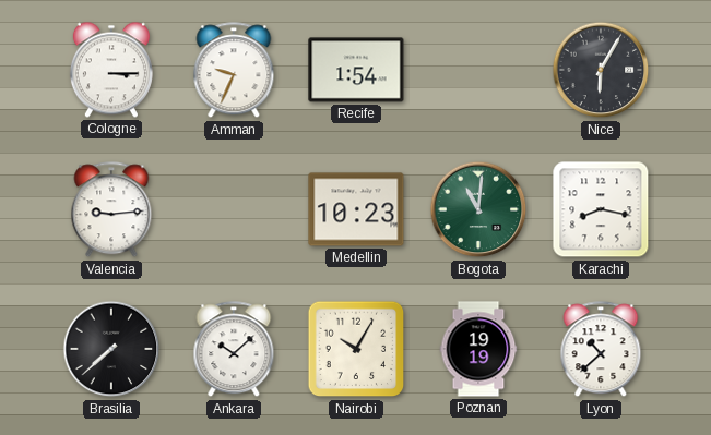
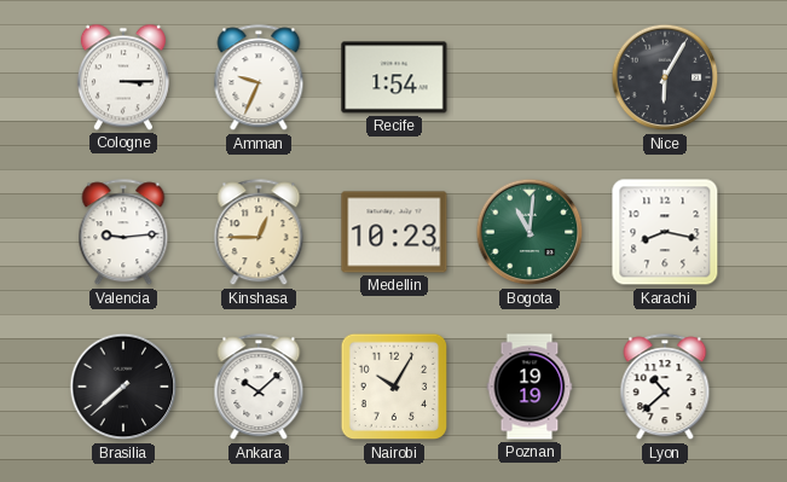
Kinshasa: none -> 12:45 (259, 233)
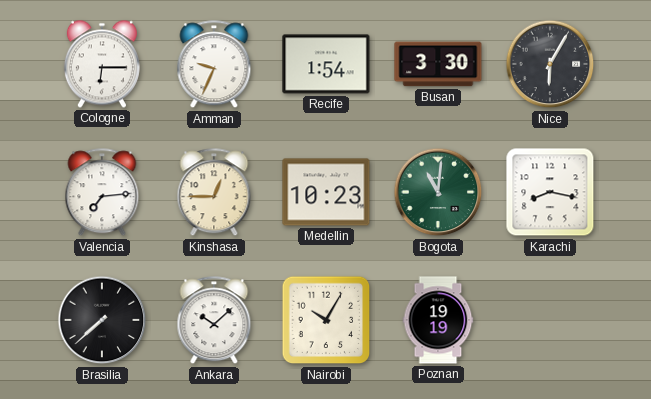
Cologne: 3:15 -> 6:15 (102, 64)
Busan: none -> 3:30 (438, 64)
Valencia: 9:14 -> 7:14 (102, 193)
Lyon: 10:38 -> none (665, 388)
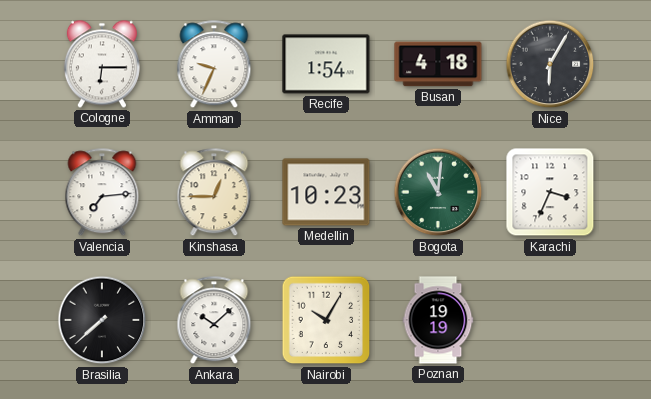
Busan: 3:30 -> 4:18 (438, 64)
Karachi: 8:17 -> 3:34 (550, 192)
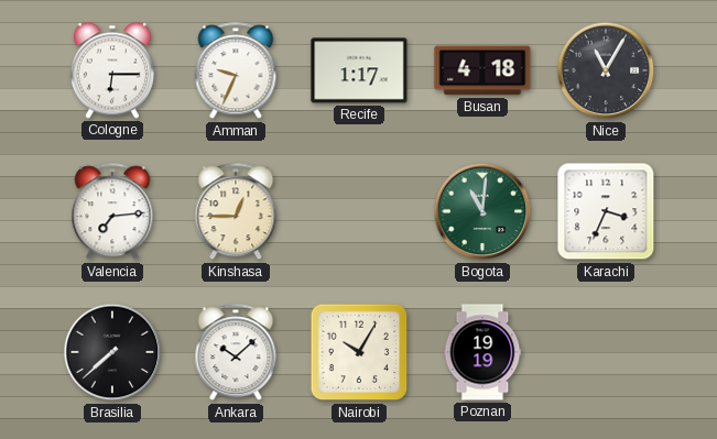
Recife: 1:54 -> 1:17 (359, 70)
Nice: 6:05 -> 11:05 (606, 70)
Medellin: 10:23 -> none (326, 192)
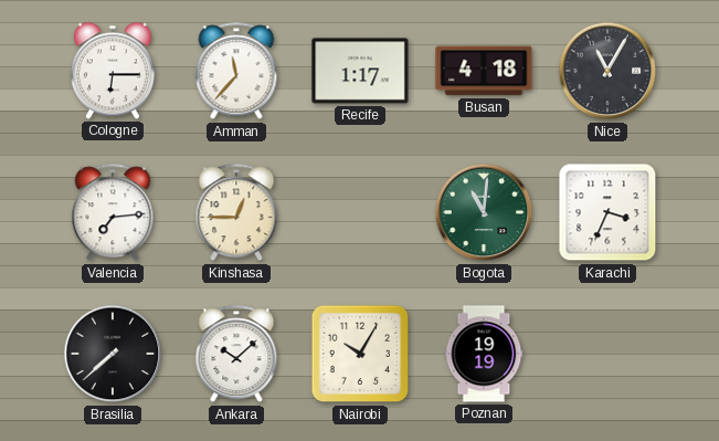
Amman: 9:34 -> 11:37 (236, 72)
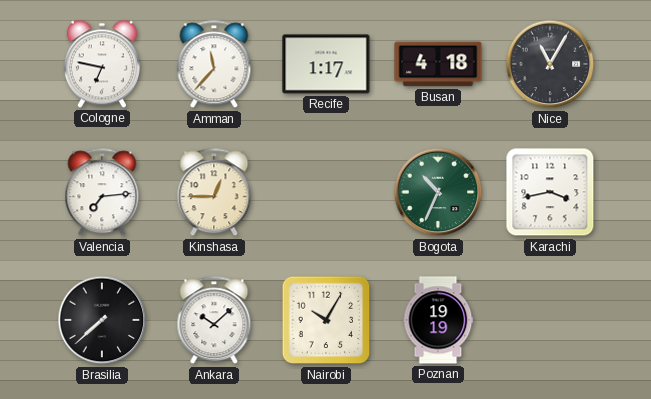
Cologne: 6:15 -> 6:47 (102, 64)
Bogota: 11:01 -> 10:34 (438, 192)
Karachi: 3:34 -> 3:43 (550, 192)
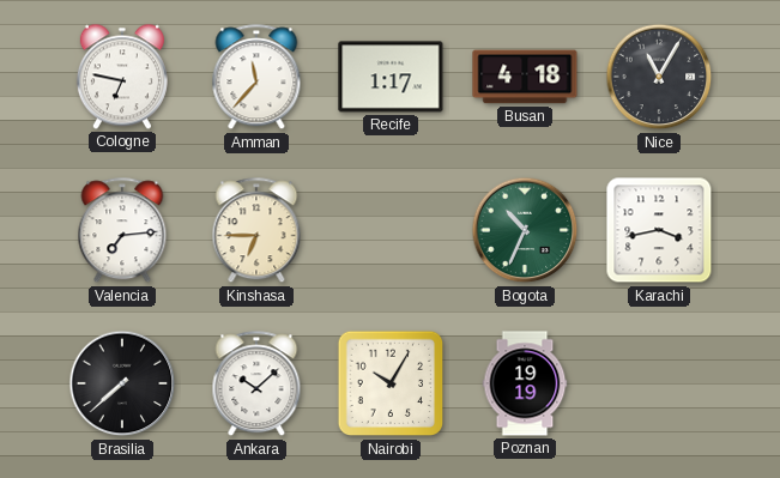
Kinshasa: 12:45 -> 6:45 (256, 231)
